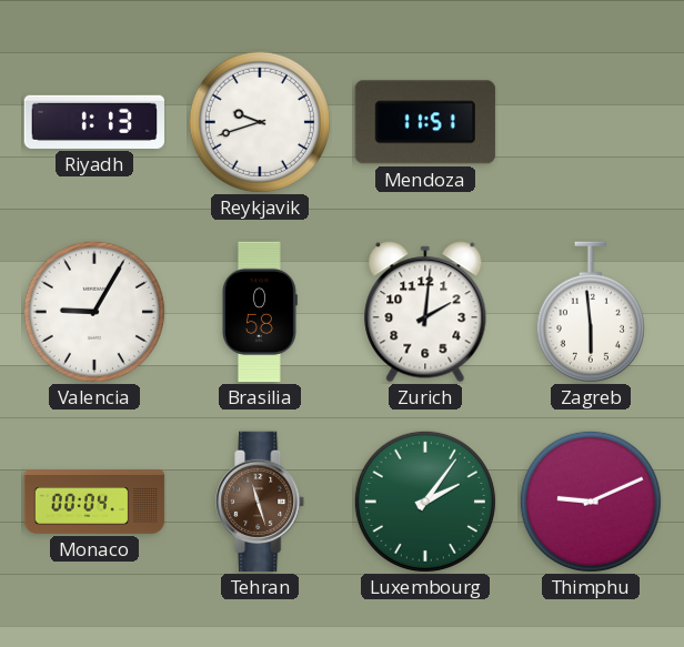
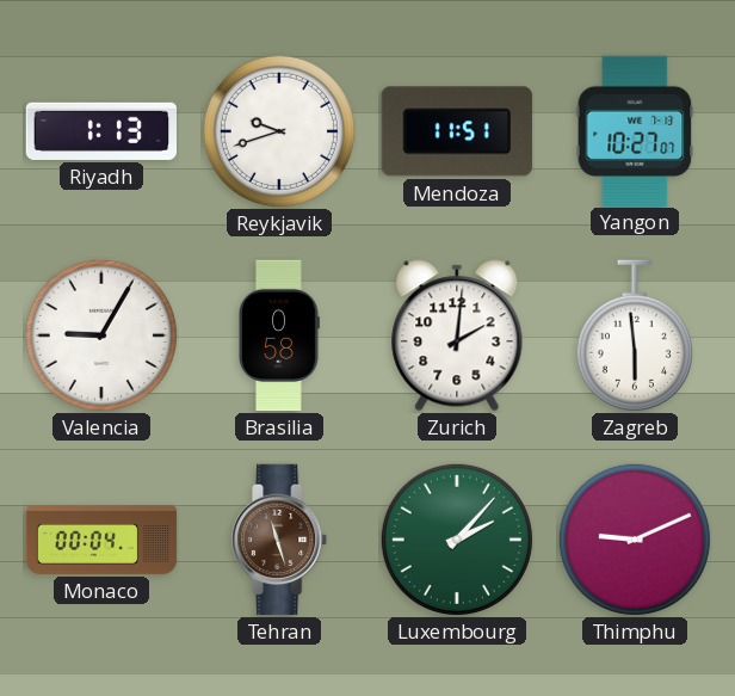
Yangon: none -> 10:27 (635, 130)
Luxembourg: 2:06 -> 2:07 (457, 540)
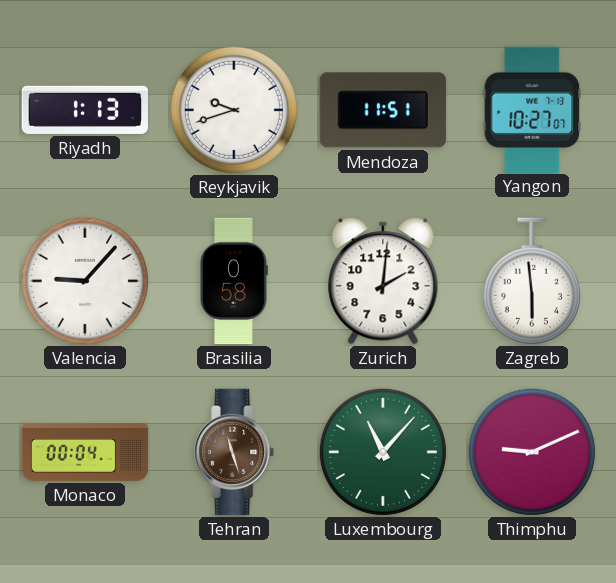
Valencia: 9:05 -> 9:07 (85, 281)
Luxembourg: 2:07 -> 11:07 (383, 452)
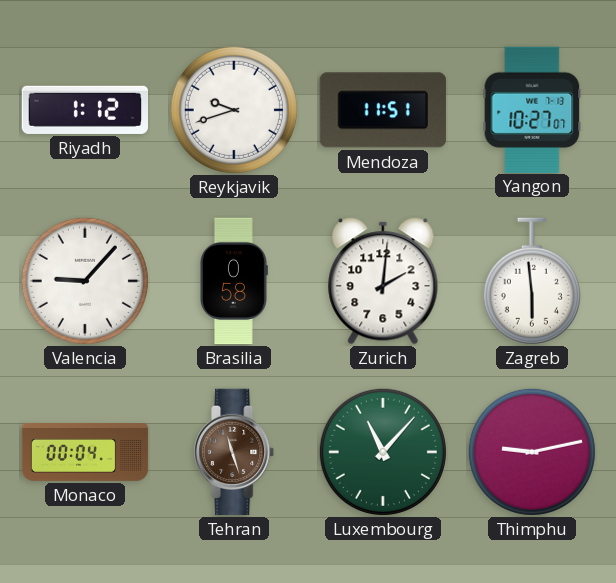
Riyadh: 1:13 -> 1:12 (84, 110)
Thimphu: 9:11 -> 9:13 (532, 452)
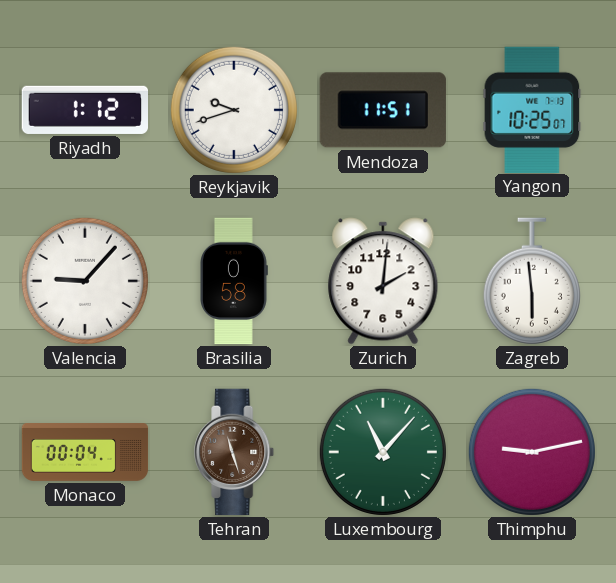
Yangon: 10:27 -> 10:25 (532, 109)
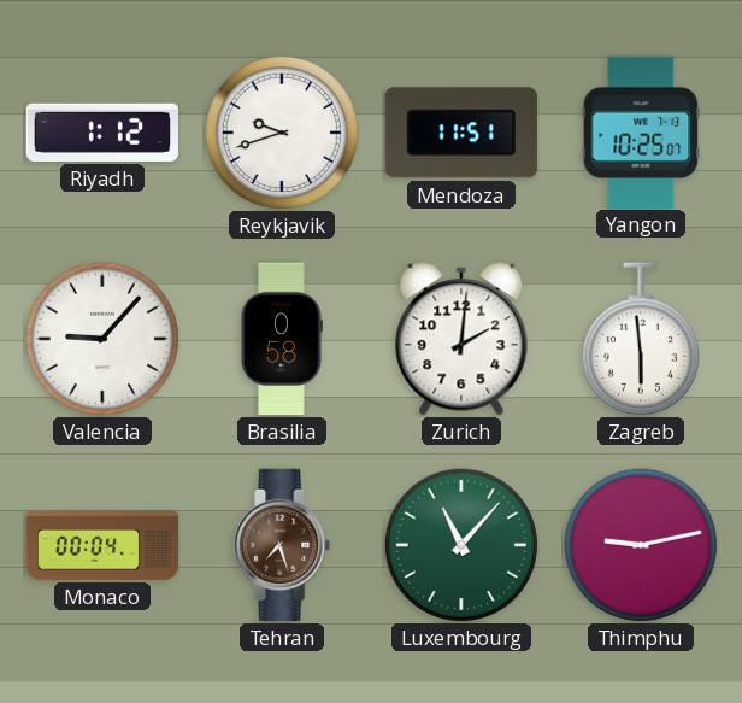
Tehran: 11:27 -> 7:27 (283, 545)
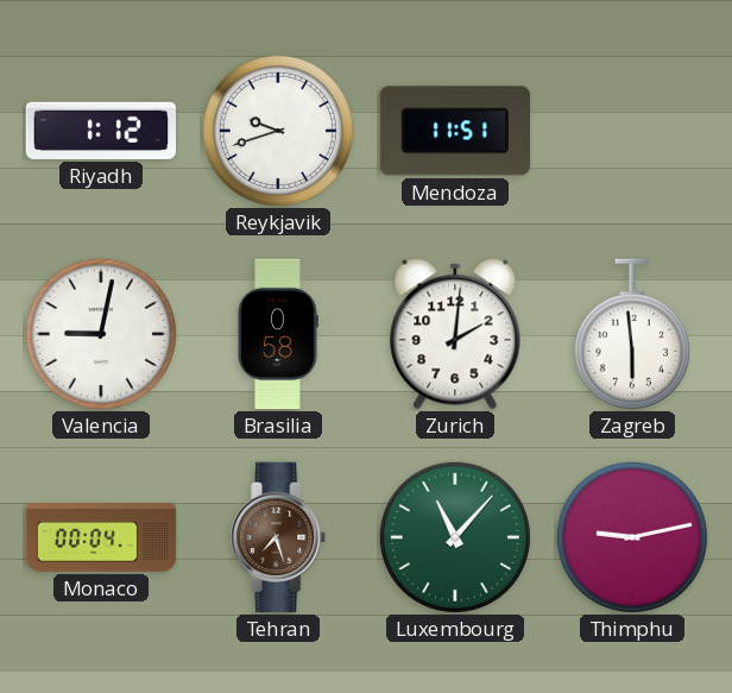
Yangon: 10:25 -> none (641, 131)
Valencia: 9:07 -> 9:02 (101, 334)
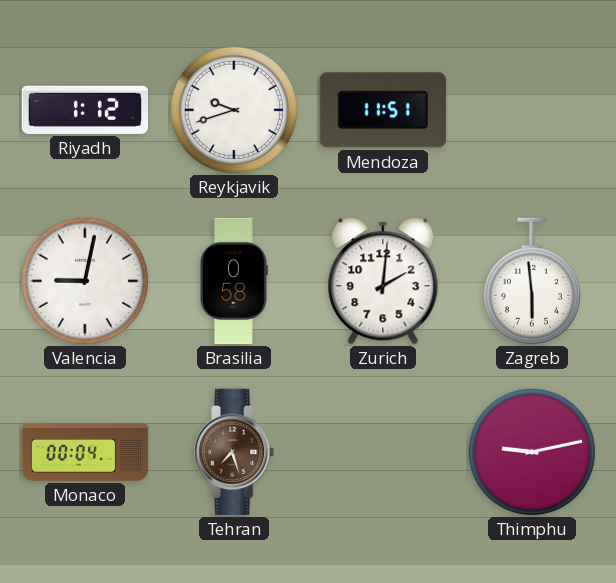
Luxembourg: 11:07 -> none (455, 537)
